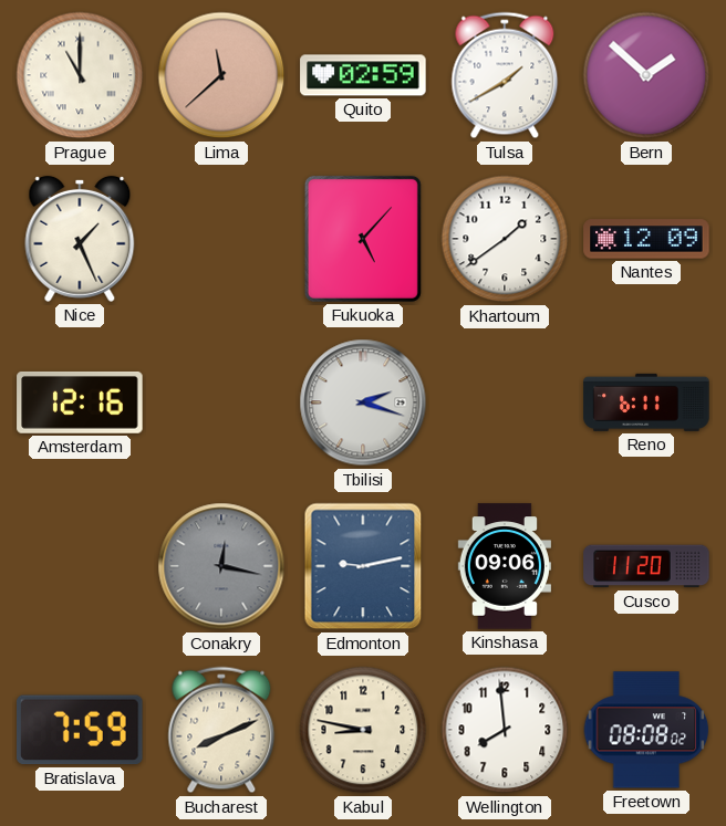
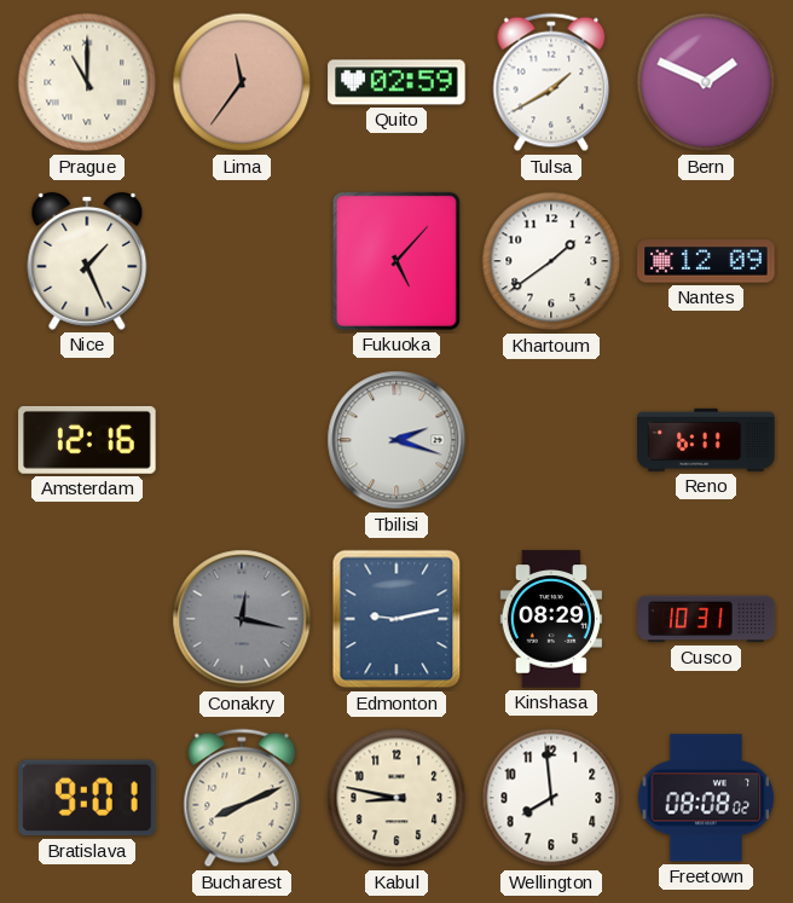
Lima: 11:38 -> 11:36 (242, 82)
Bern: 1:52 -> 1:49 (706, 82)
Kinshasa: 09:06 -> 08:29 (550, 619)
Cusco: 11:20 -> 10:31 (706, 619)
Bratislava: 7:59 -> 9:01 (88, 798)
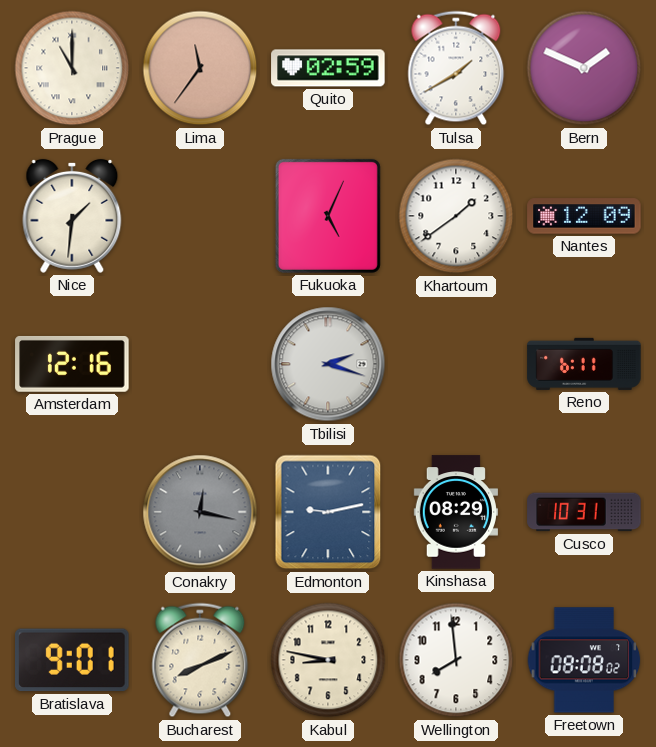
Nice: 1:26 -> 1:31 (72, 216)
Fukuoka: 5:07 -> 5:04 (328, 216)
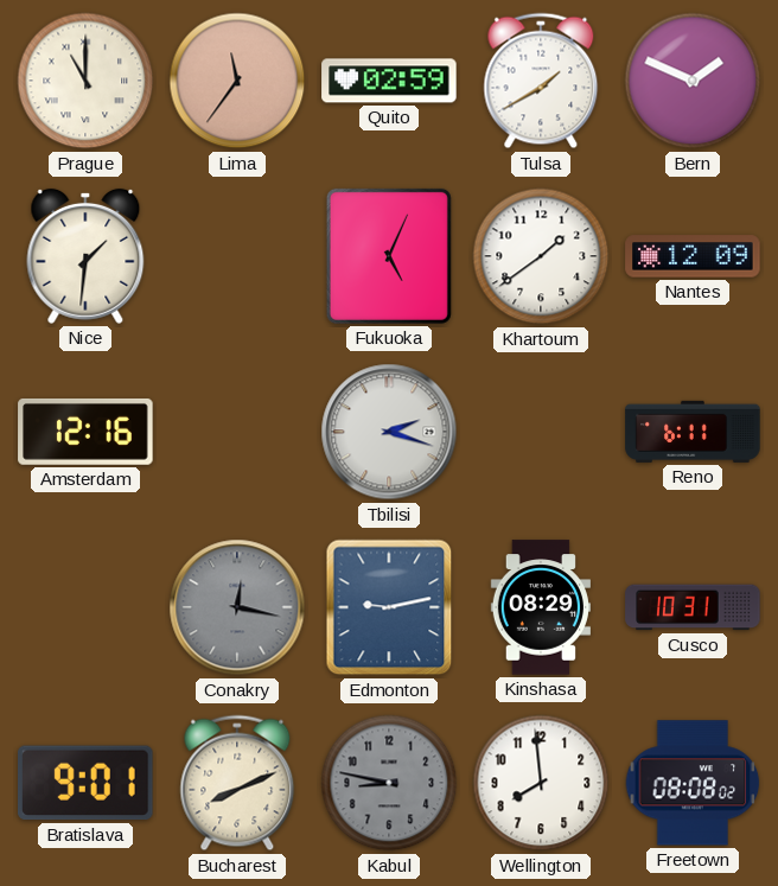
Kabul dial: cream -> grey (389, 783)
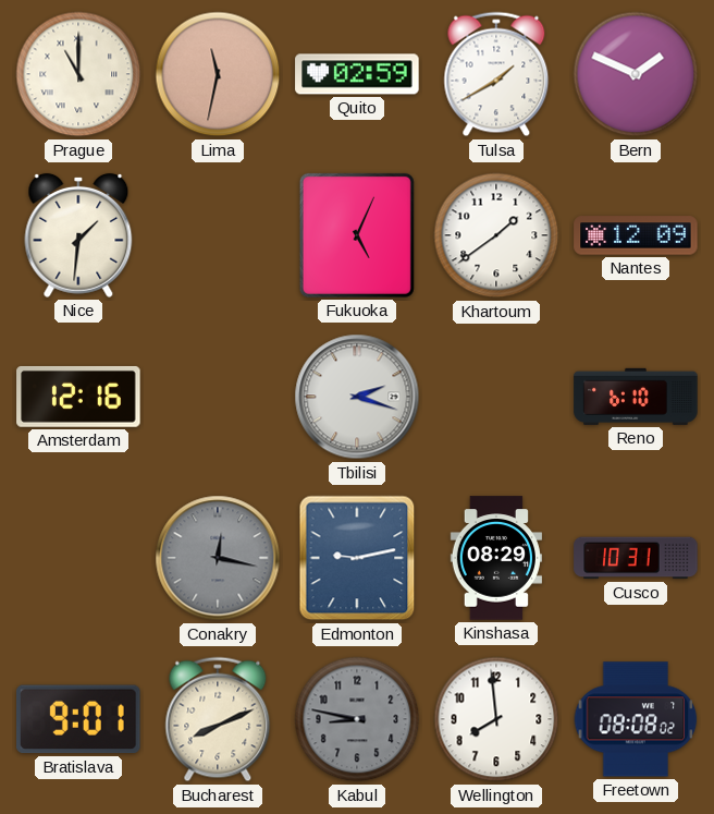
Lima: 11:36 -> 11:32 (218, 74)
Reno: 6:11 -> 6:10 (636, 397)
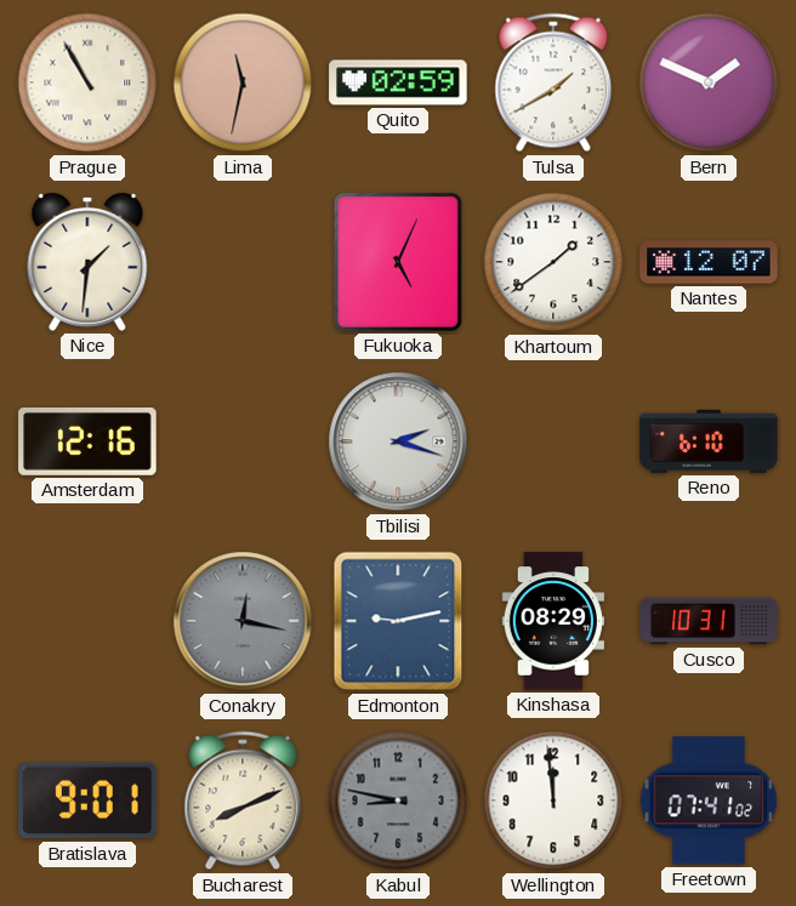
Prague: 11:00 -> 10:55 (87, 82)
Nantes: 12:09 -> 12:07 (709, 262)
Wellington: 7:59 -> 11:59 (553, 800)
Freetown: 08:08 -> 07:41 (709, 800)
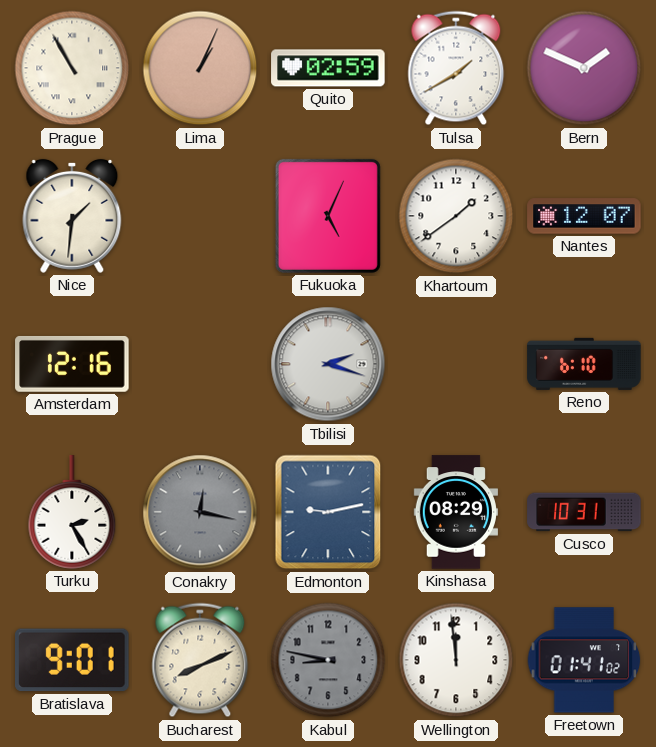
Lima: 11:32 -> 1:04 (200, 68)
Turku: none -> 2:25 (72, 512)
Freetown: 07:41 -> 01:41 (584, 660)
